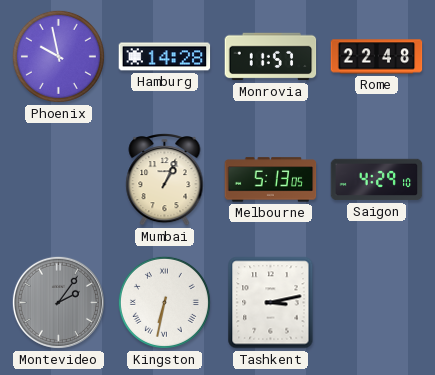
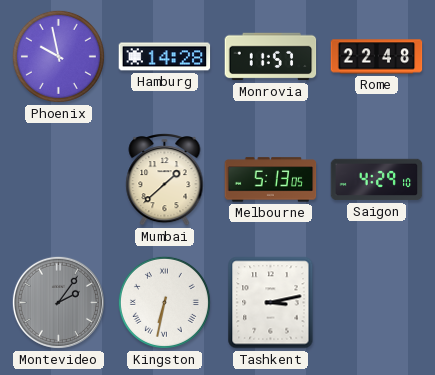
Mumbai: 1:04 -> 1:38 (165, 179)
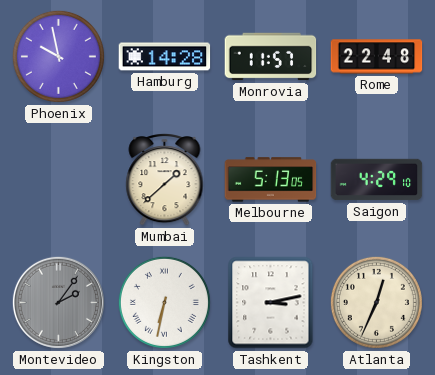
Atlanta: none -> 12:34 (376, 302)
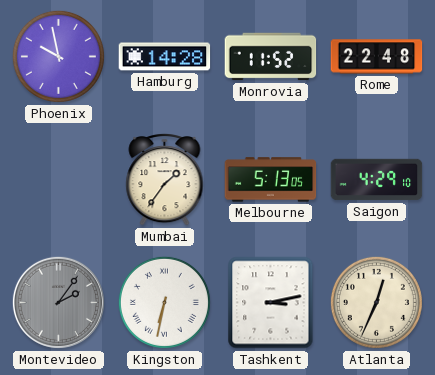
Monrovia: 11:57 -> 11:52 (271, 57)
Mumbai: 1:38 -> 1:36 (165, 179)
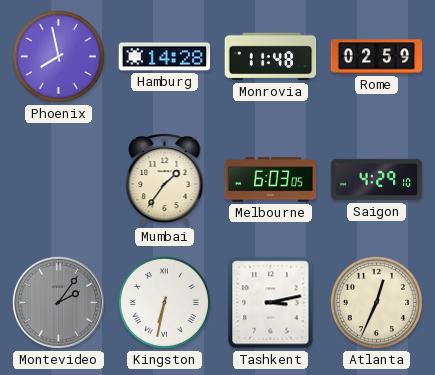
Phoenix: 9:58 -> 7:58 (58, 56)
Monrovia: 11:52 -> 11:48 (271, 57)
Rome: 22:48 -> 02:59 (377, 57)
Melbourne: 5:13 -> 6:03 (271, 180)
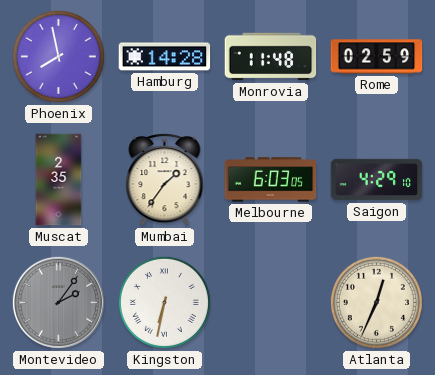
Muscat: none -> 2:35 (59, 180)
Tashkent: 3:13 -> none (271, 303)
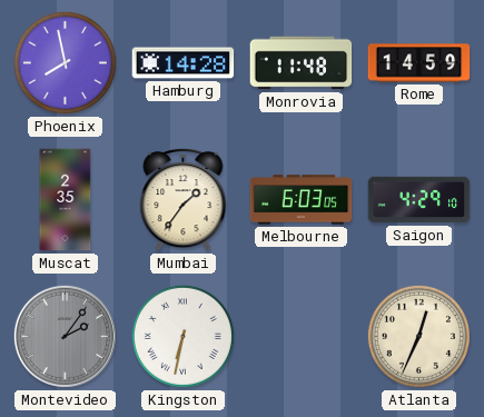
Rome: 02:59 -> 14:59 (419, 63)
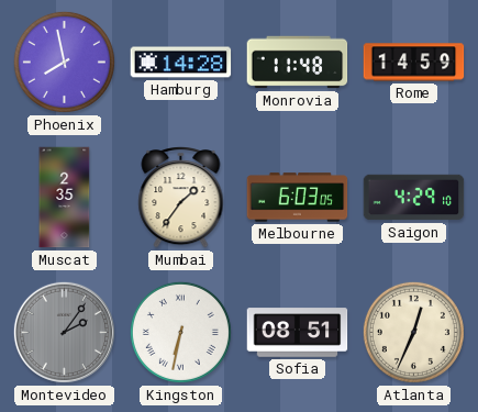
Sofia: none -> 08:51 (298, 333)
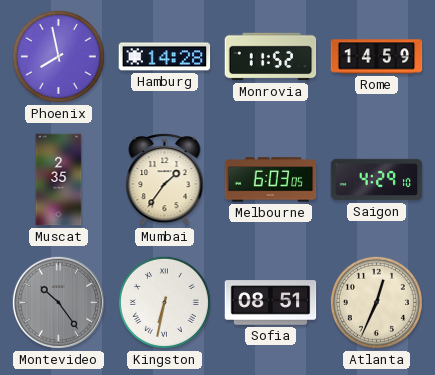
Monrovia: 11:48 -> 11:52 (271, 57)
Montevideo: 2:06 -> 10:24 (58, 302)
